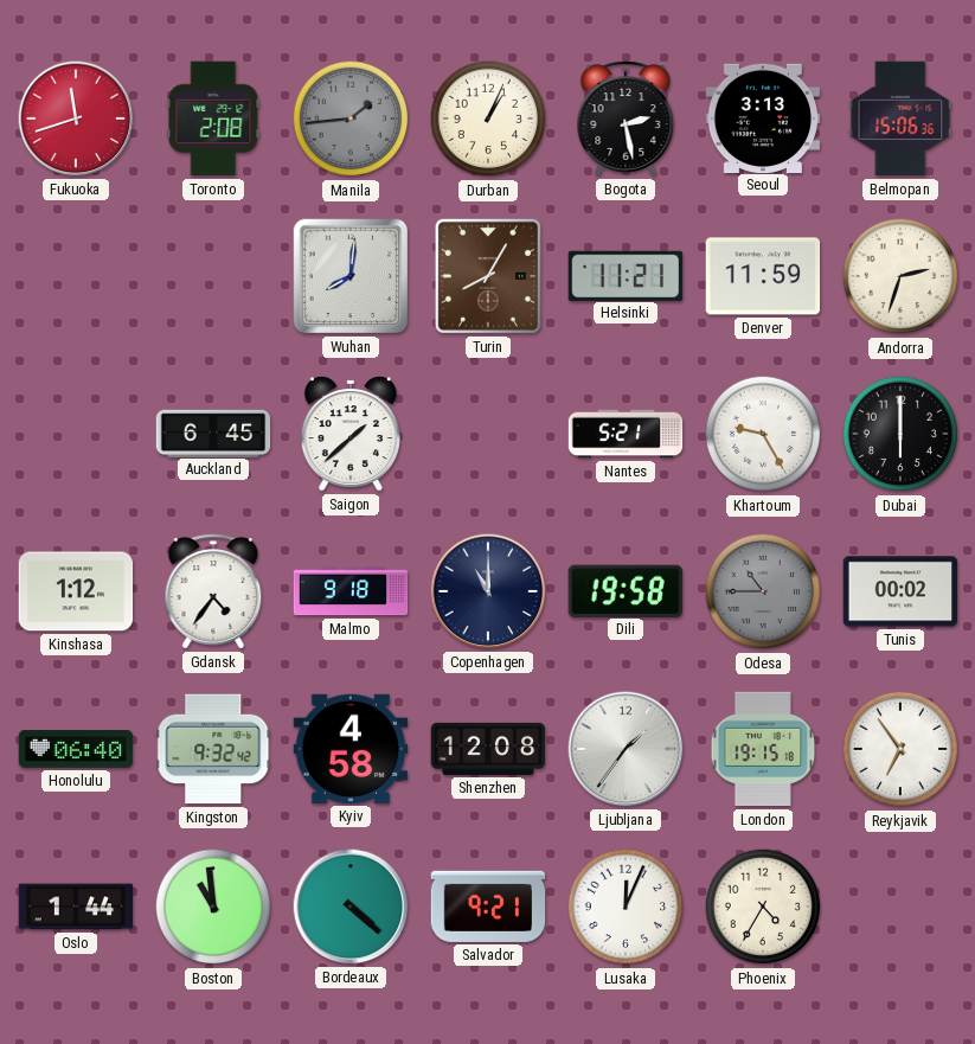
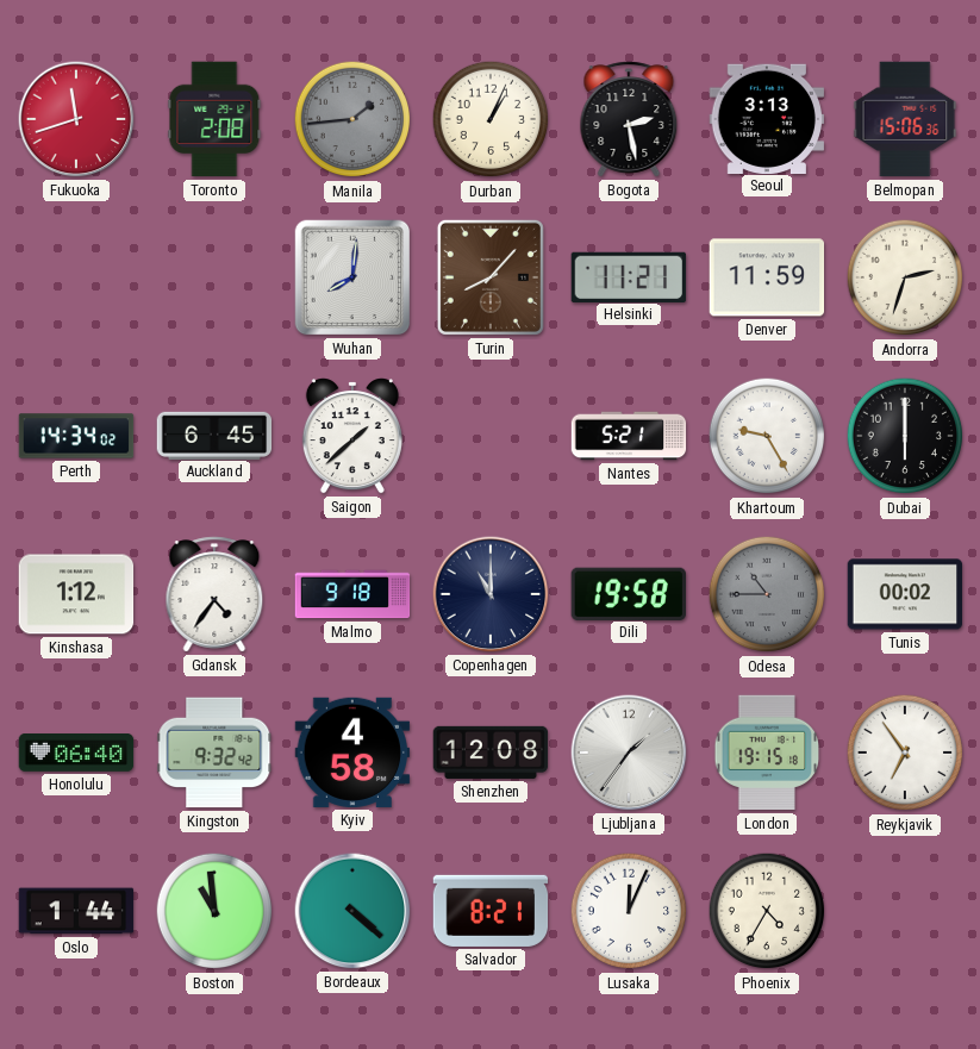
Turin: 8:05 -> 8:07 (491, 277)
Perth: none -> 14:34 (76, 436)
Salvador: 9:21 -> 8:21 (491, 911)
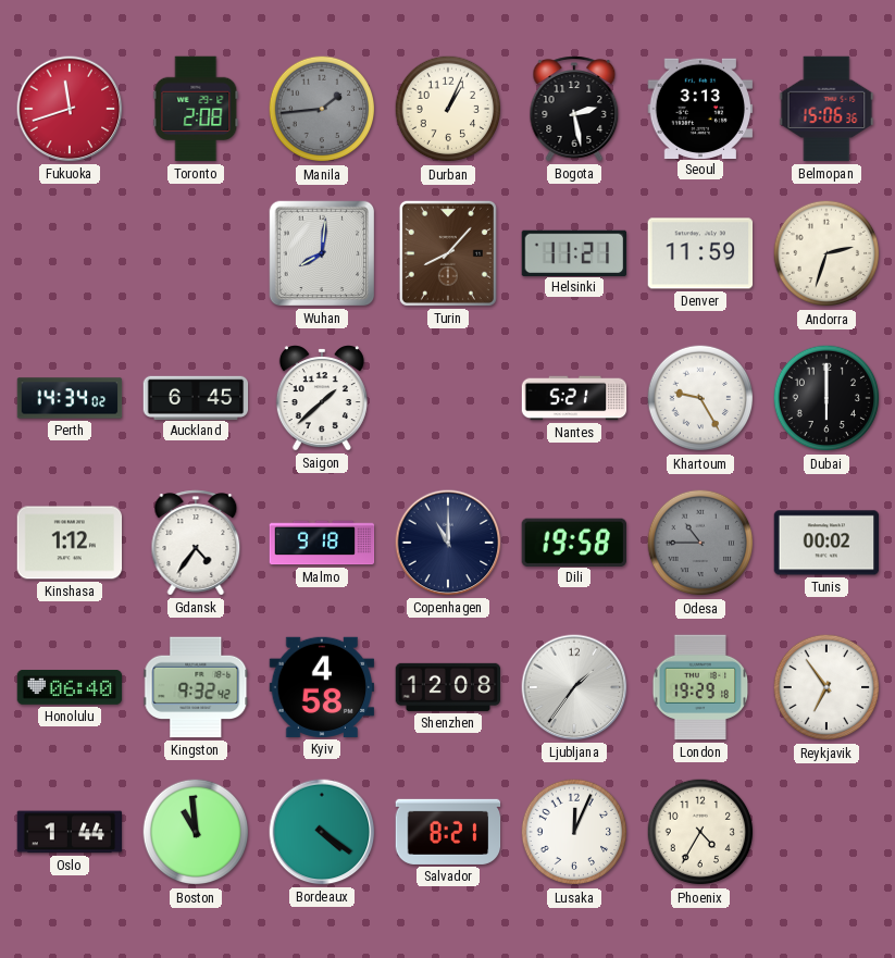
London: 19:15 -> 19:29 (700, 687)
Bordeaux: 4:22 -> 4:21 (322, 832)
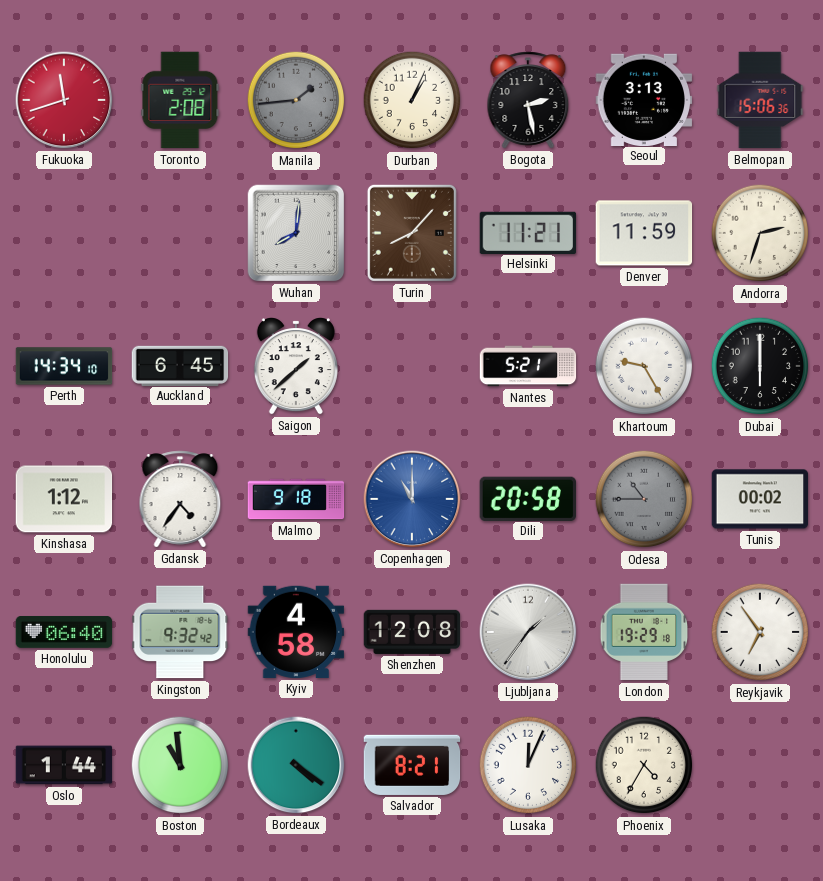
Perth: 14:34:02 -> 14:34:10 (64, 366)
Copenhagen dial: navy -> blue (412, 499)
Dili: 19:58 -> 20:58 (527, 498)
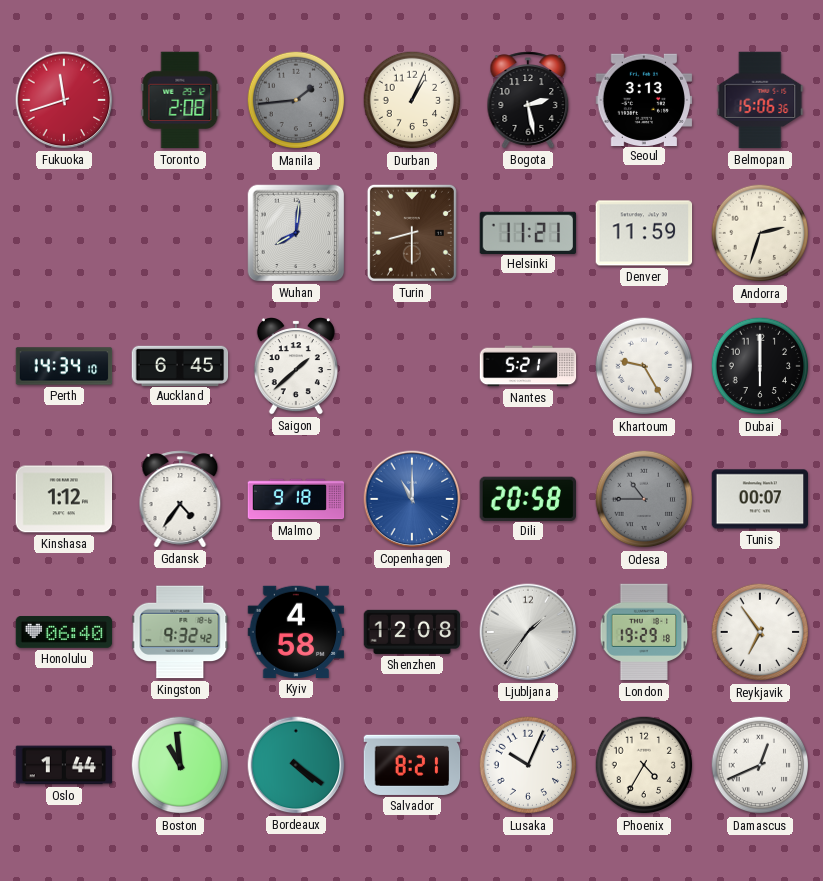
Turin: 8:07 -> 8:30 (412, 233)
Tunis: 00:02 -> 00:07 (760, 499)
Lusaka: 12:04 -> 10:04 (528, 765)
Damascus: none -> 12:41 (760, 765)
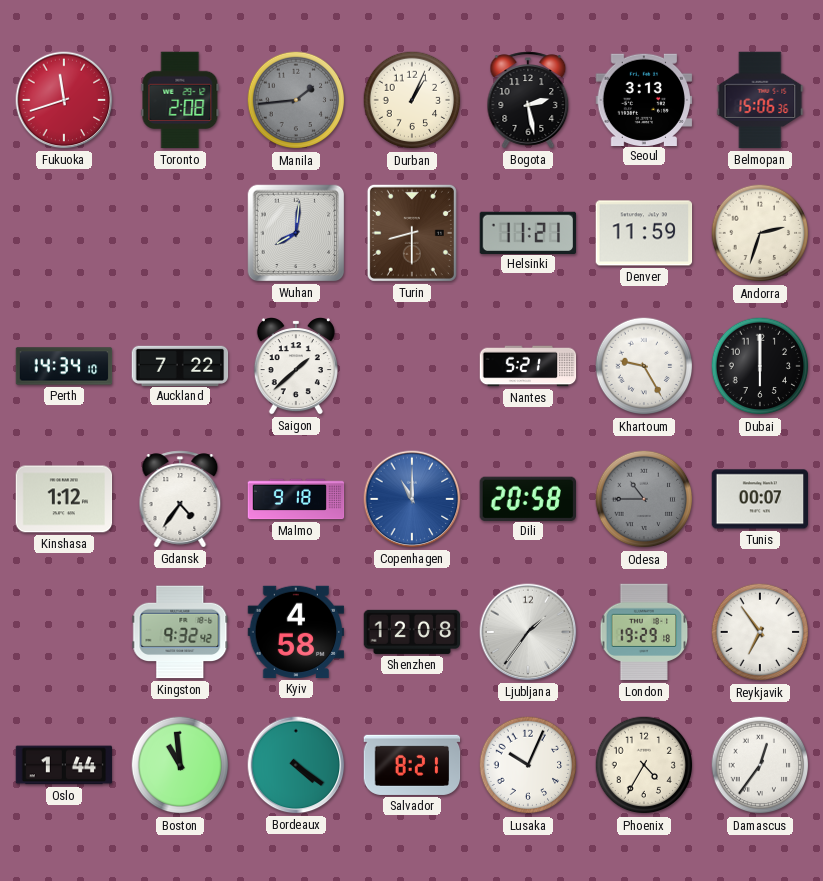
Auckland: 6:45 -> 7:22 (180, 365)
Honolulu: 06:40 -> none (64, 633)
Damascus: 12:41 -> 12:36 (760, 765)
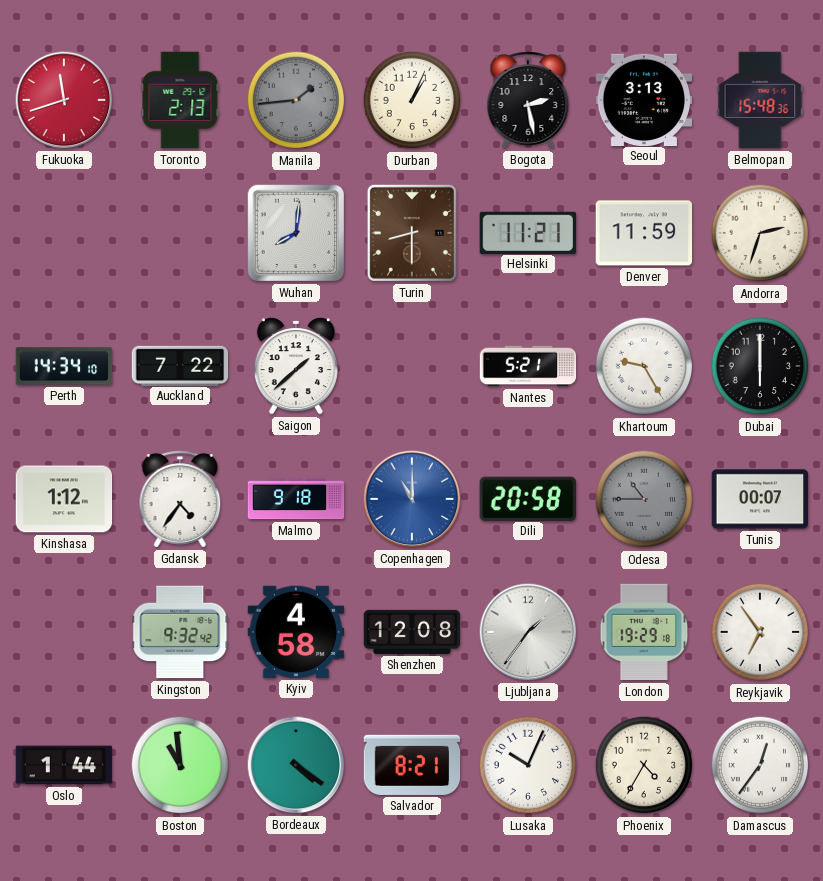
Toronto: 2:08 -> 2:13 (180, 100)
Belmopan: 15:06 -> 15:48 (760, 100)
